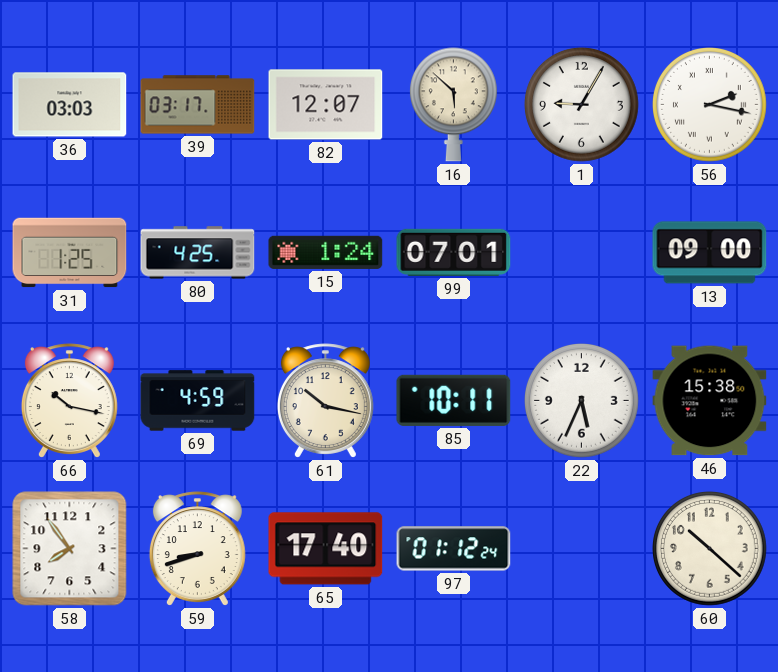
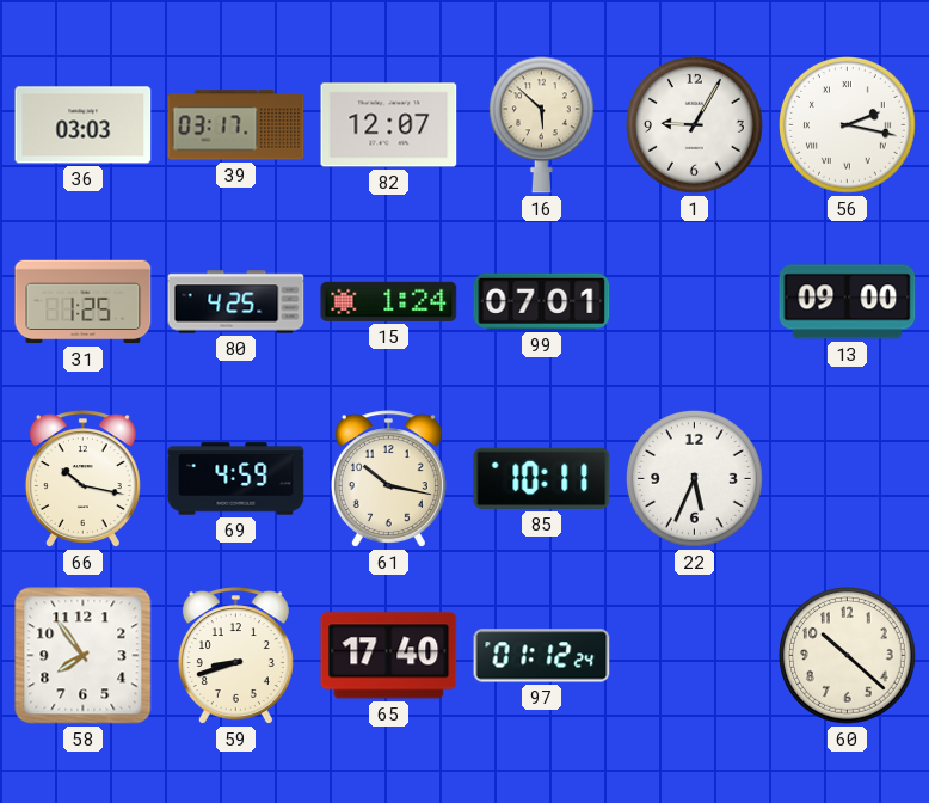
46: 15:38 -> none (710, 401)
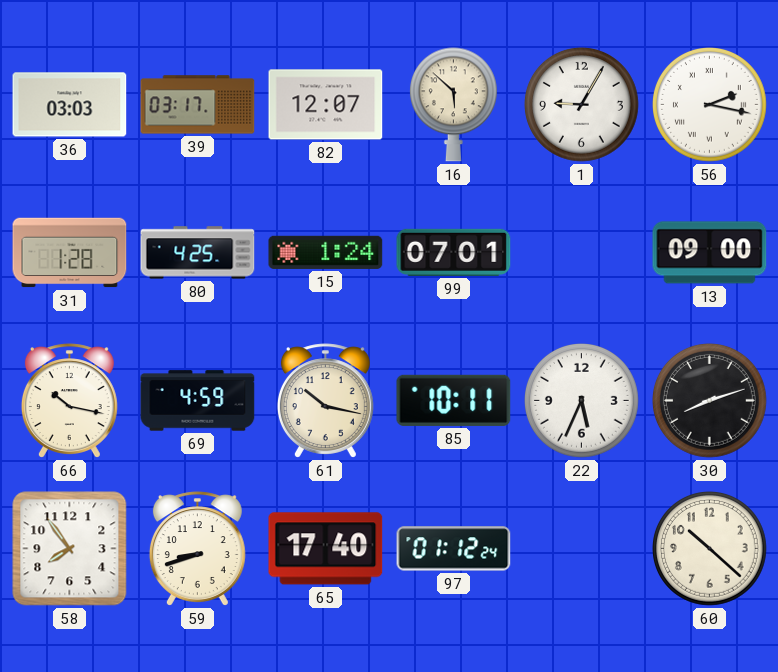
31: 1:25 -> 1:28 (70, 253)
30: none -> 8:12 (710, 401)
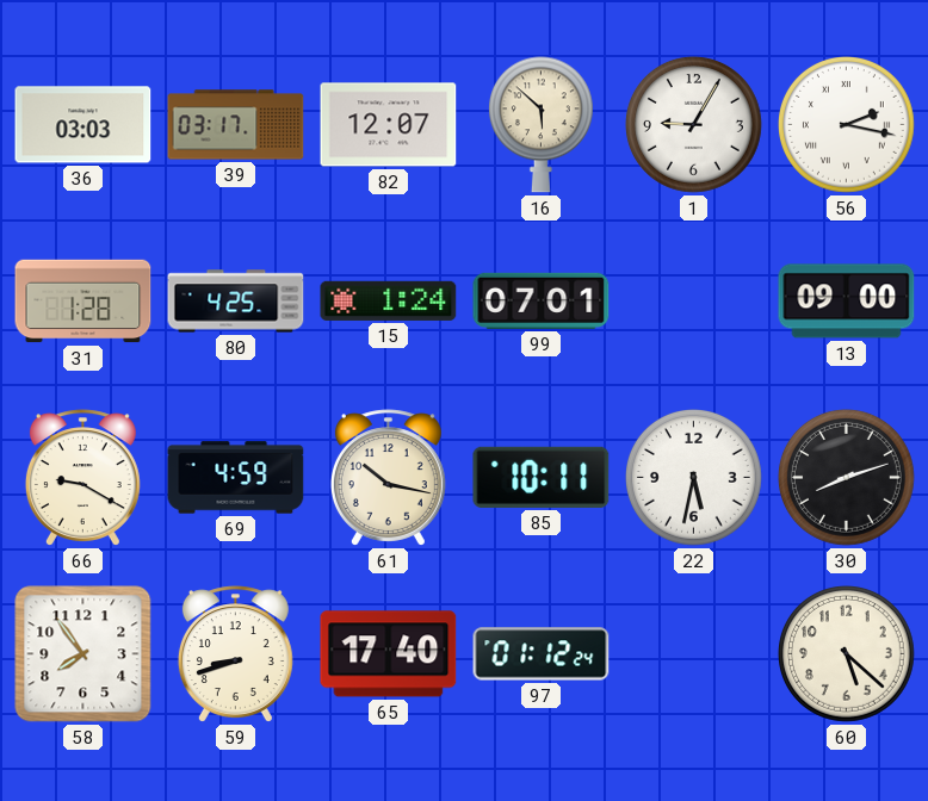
66: 10:17 -> 9:20 (82, 478)
22: 5:34 -> 5:32 (694, 478)
60: 10:22 -> 5:22 (847, 654)
